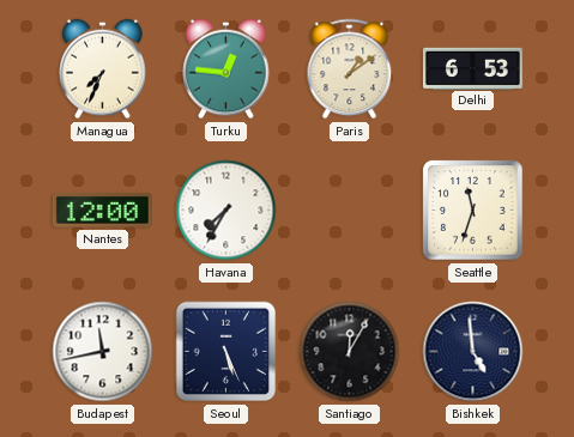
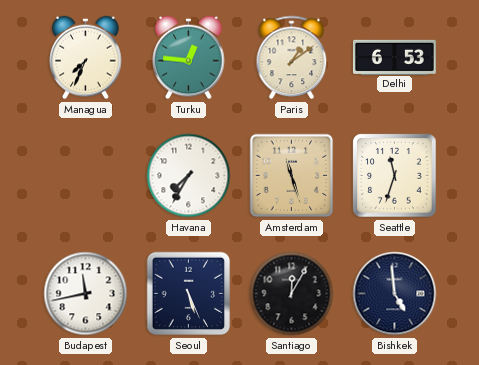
Nantes: 12:00 -> none (102, 211)
Amsterdam: none -> 11:27 (292, 176)
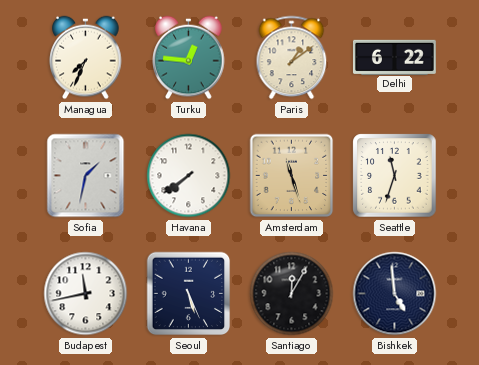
Delhi: 6:53 -> 6:22 (394, 57)
Sofia: none -> 1:32 (86, 176)
Havana: 7:35 -> 7:39 (189, 176)
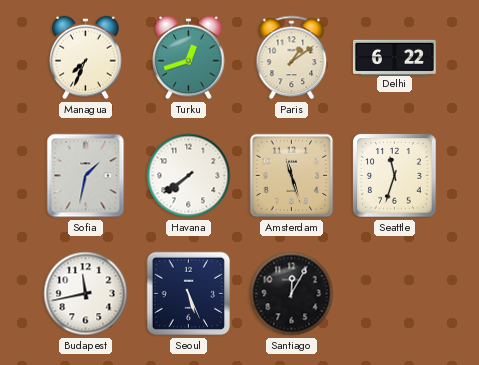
Turku: 12:46 -> 12:42 (189, 58)
Bishkek: 4:59 -> none (395, 294)
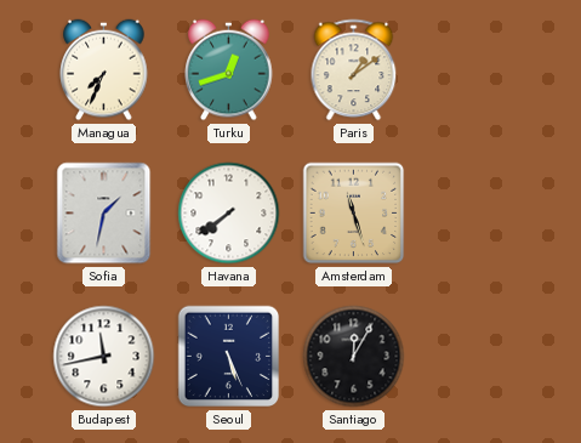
Delhi: 6:22 -> none (394, 57)
Seattle: 11:33 -> none (395, 176)
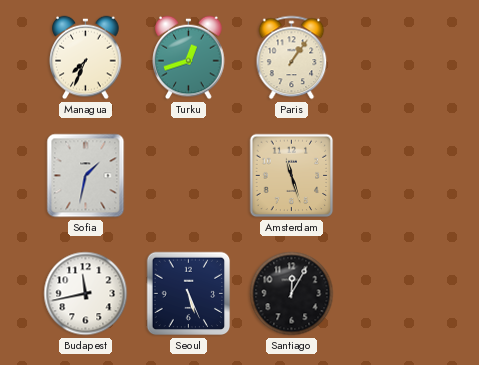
Paris: 1:09 -> 1:06 (292, 58)
Havana: 7:39 -> none (229, 214)
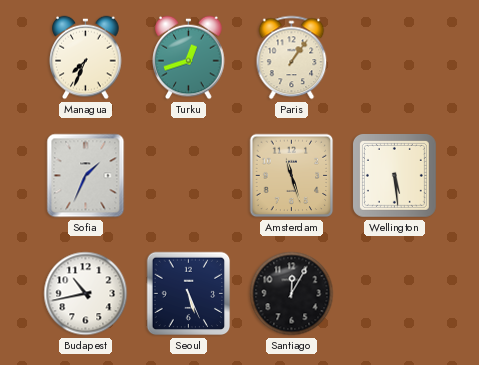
Sofia: 1:32 -> 1:34 (86, 176)
Wellington: none -> 5:29 (394, 175)
Budapest: 11:43 -> 10:43 (86, 294)
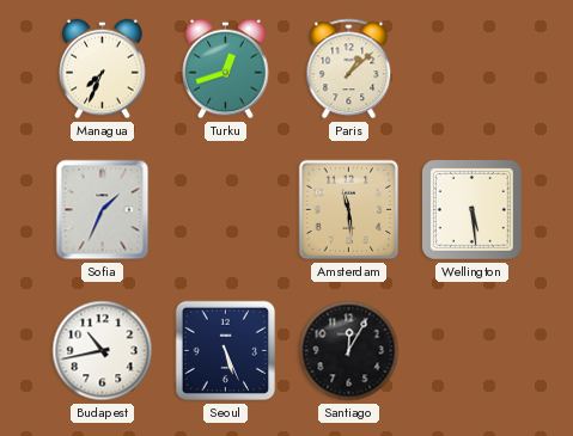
Paris: 1:06 -> 1:08 (349, 69)
Amsterdam: 11:27 -> 11:29 (349, 210)
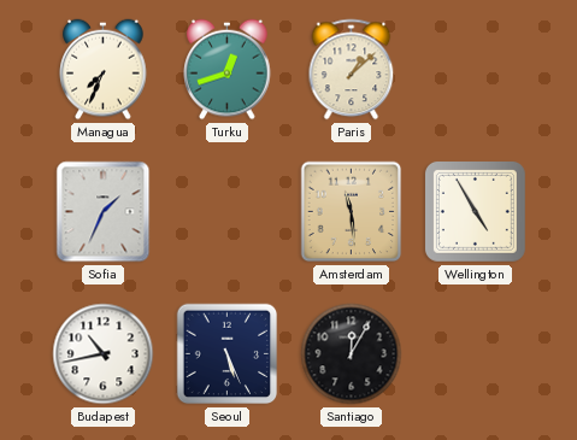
Wellington: 5:29 -> 4:55 (475, 211)
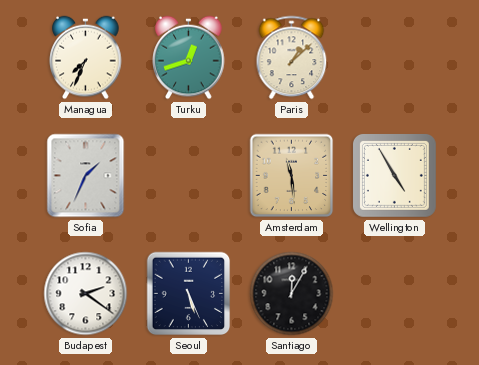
Budapest: 10:43 -> 2:21 (86, 294)
